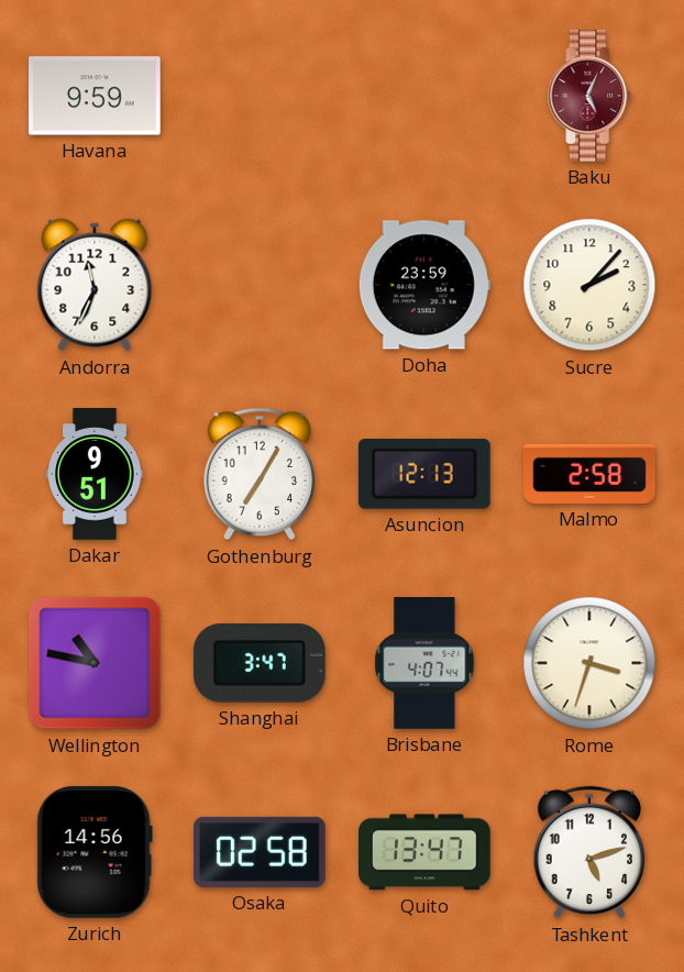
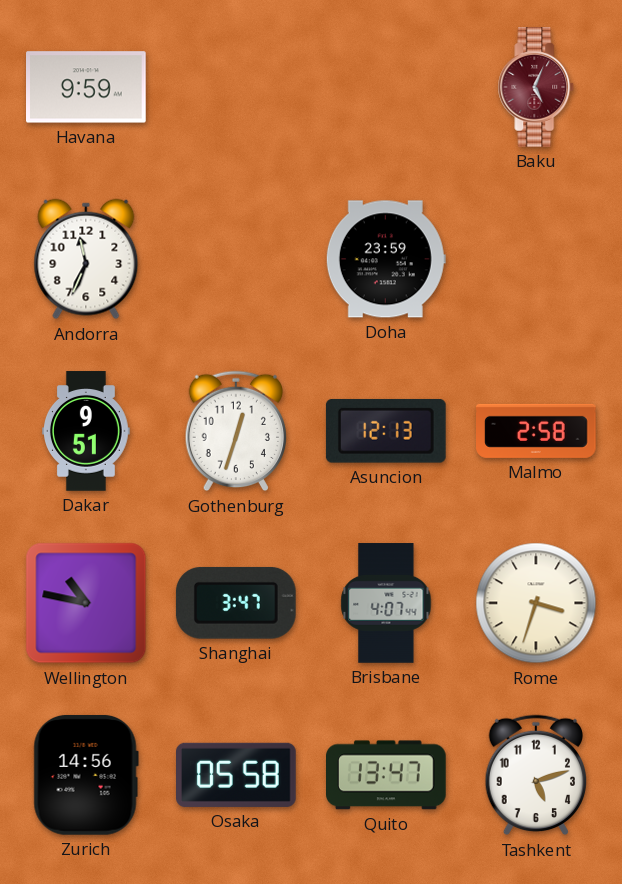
Sucre: 2:07 -> none (589, 285)
Gothenburg: 7:05 -> 12:33 (235, 431)
Osaka: 02:58 -> 05:58 (237, 775)
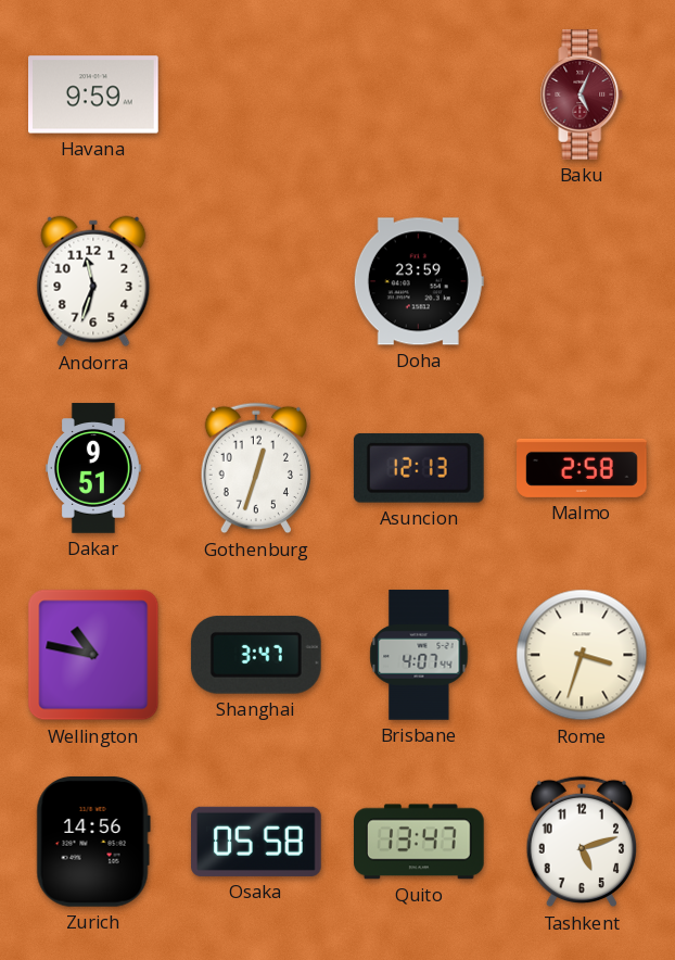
Andorra: 11:34 -> 11:33 (93, 281)
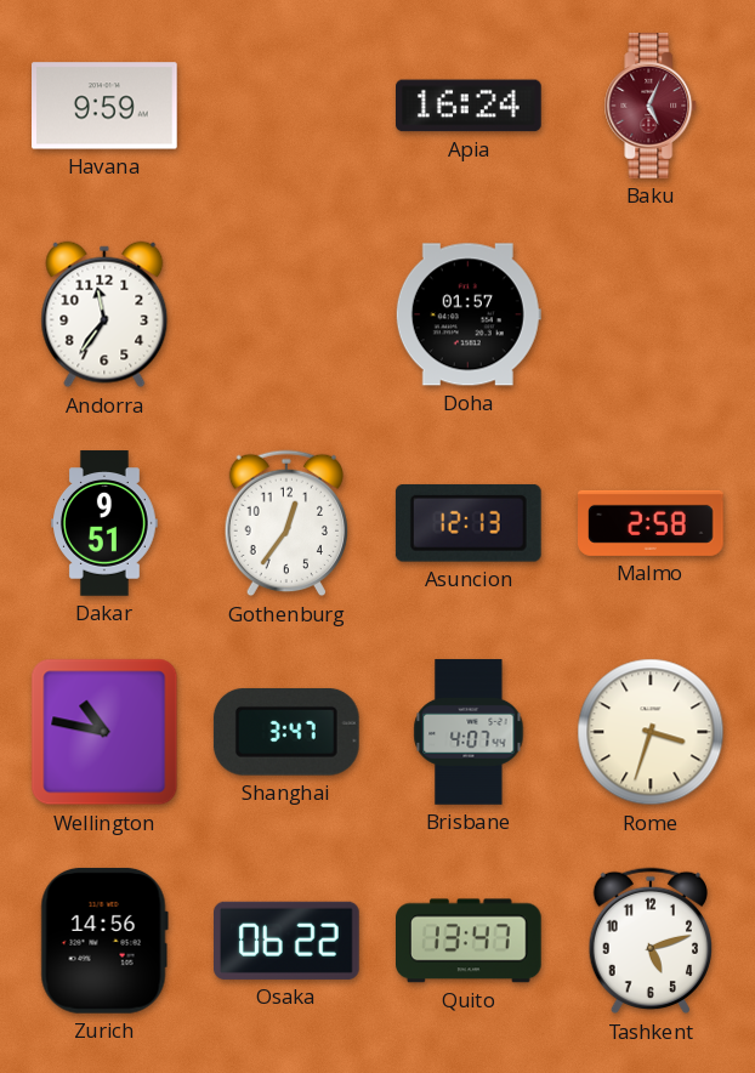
Apia: none -> 16:24 (470, 106)
Andorra: 11:33 -> 11:36 (104, 314)
Doha: 23:59 -> 01:57 (469, 314)
Gothenburg: 12:33 -> 12:36 (285, 523)
Osaka: 05:58 -> 06:22 (288, 941)
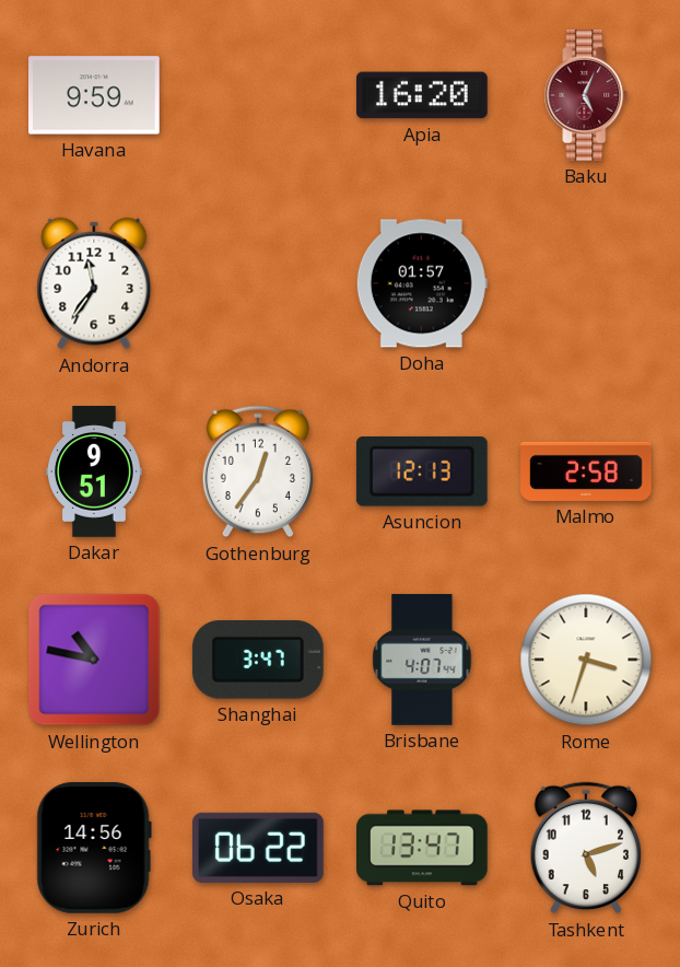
Apia: 16:24 -> 16:20 (423, 95)
